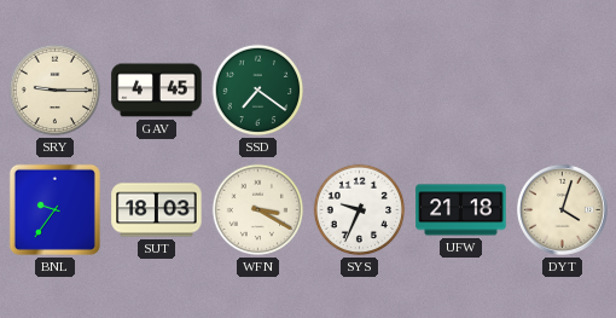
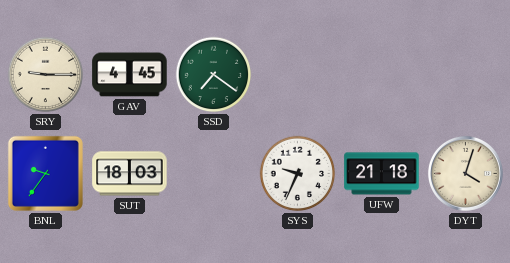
WFN: 3:20 -> none (258, 210)
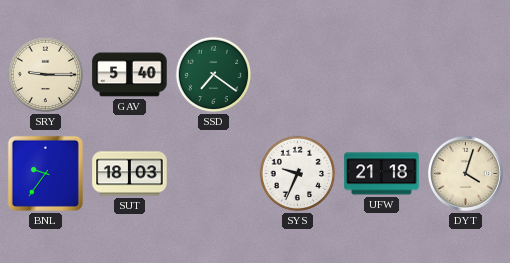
GAV: 4:45 -> 5:40 (130, 75)
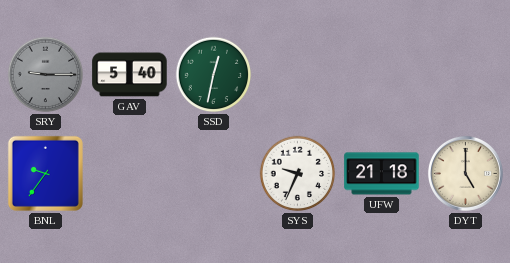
SRY dial: cream -> grey (46, 75)
SSD: 7:21 -> 12:32 (214, 75)
SUT: 18:03 -> none (130, 174)
DYT: 4:03 -> 5:00 (465, 173)
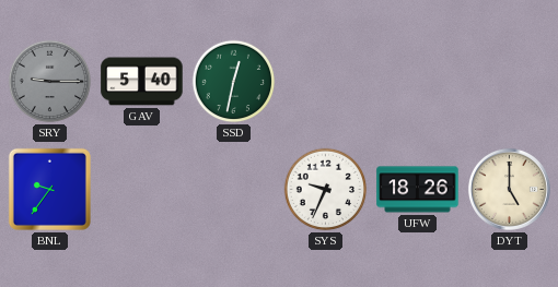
UFW: 21:18 -> 18:26 (418, 190)
